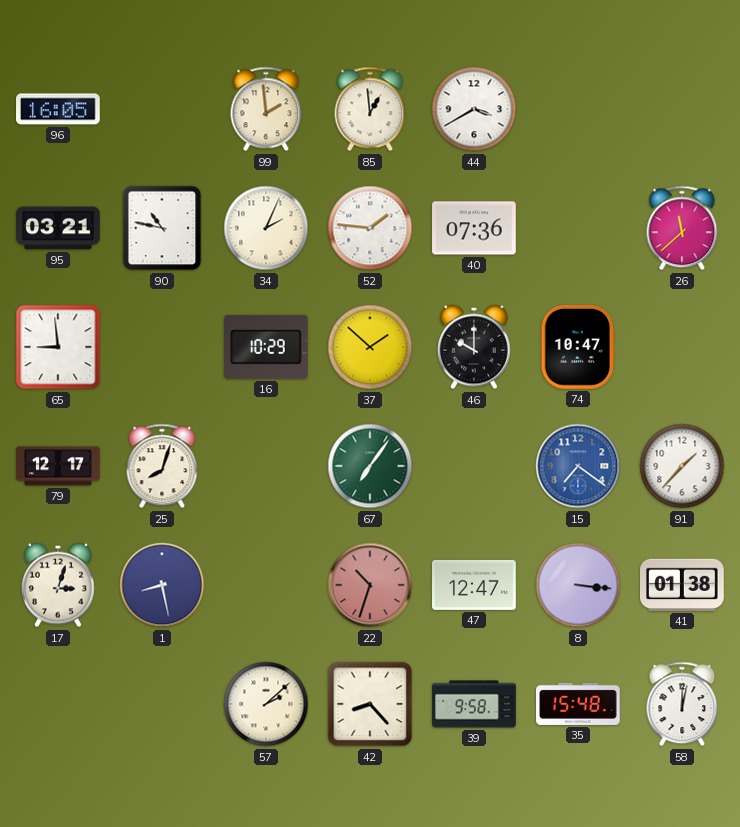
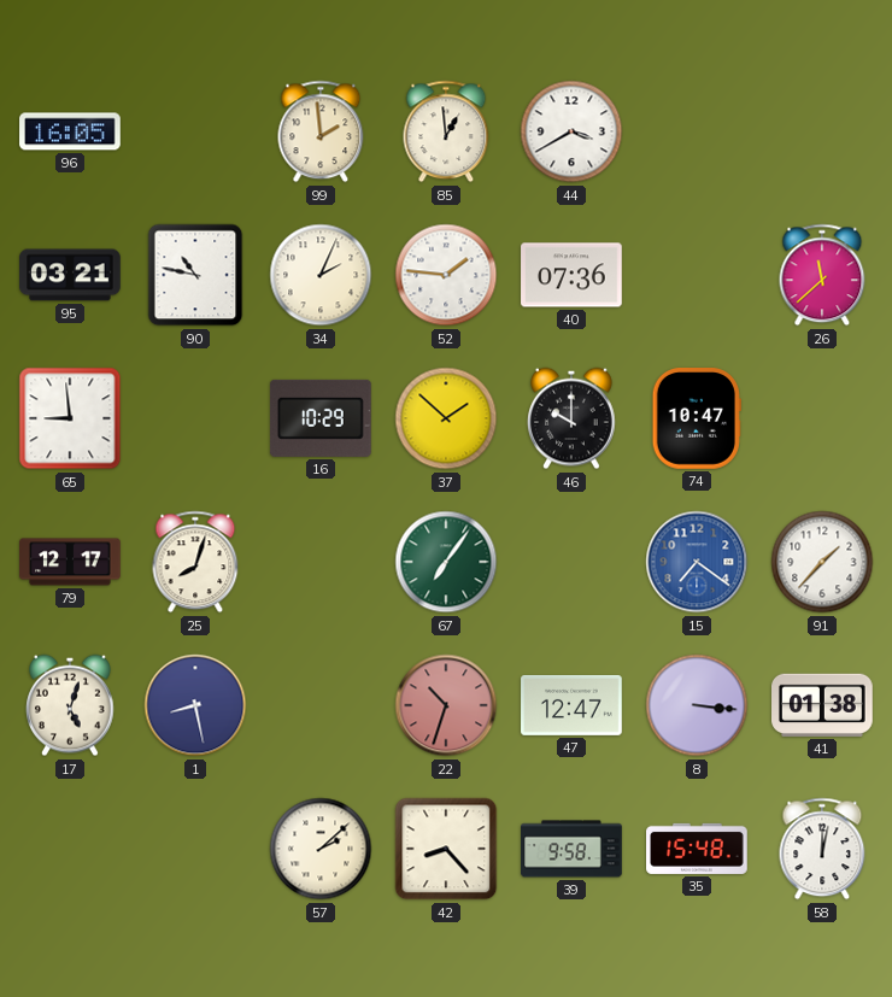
17: 3:03 -> 5:03 (71, 705)
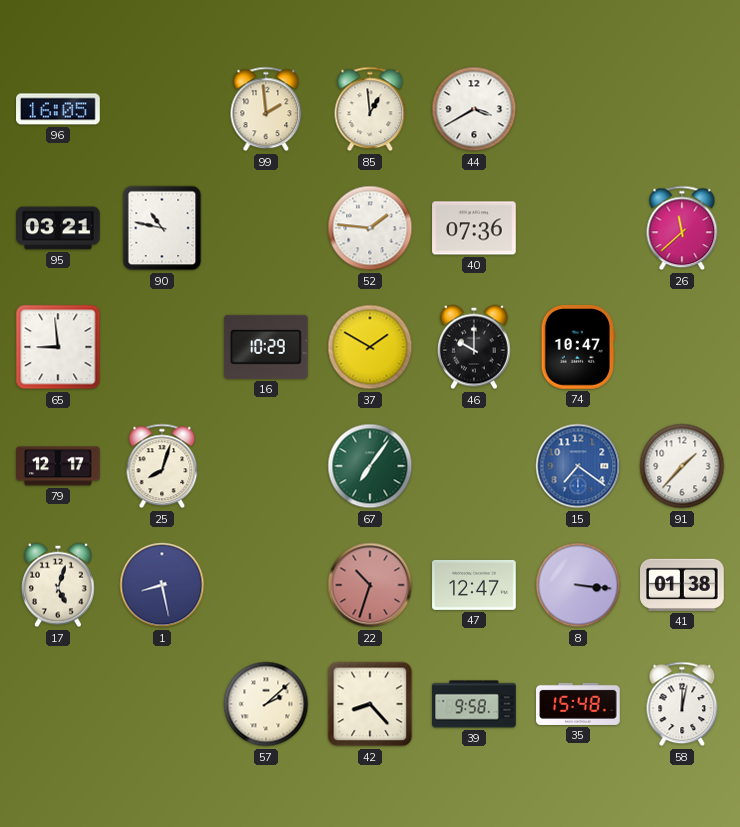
34: 2:04 -> none (321, 275)
37: 1:52 -> 1:50 (370, 347)
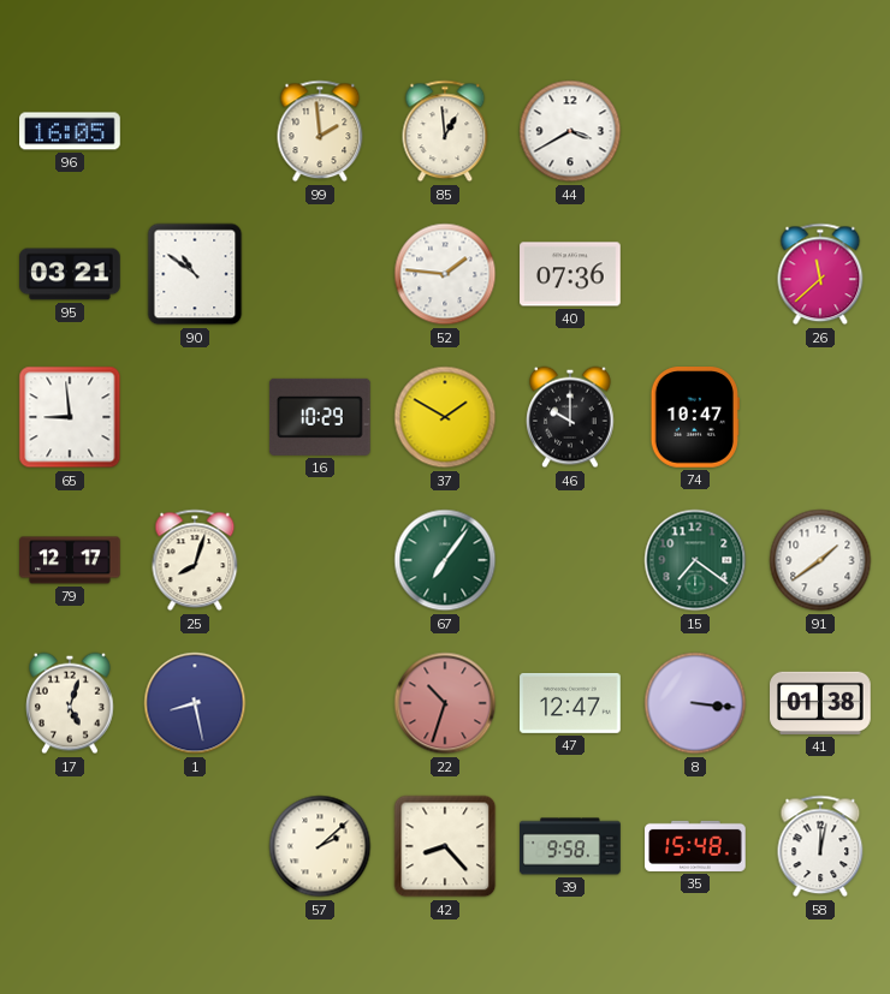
90: 10:47 -> 10:51 (195, 274)
15 dial: blue -> green (695, 560)
91: 1:37 -> 1:39 (820, 560)
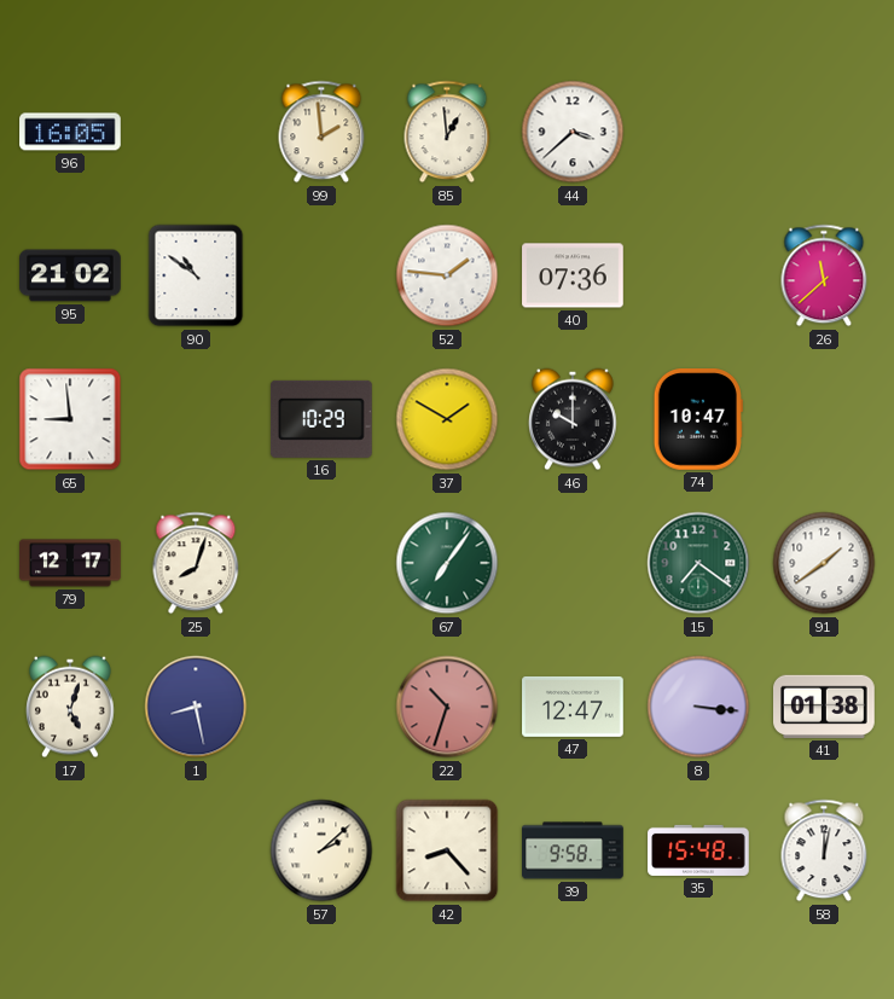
44: 3:40 -> 3:38 (573, 132)
95: 03:21 -> 21:02 (70, 275)
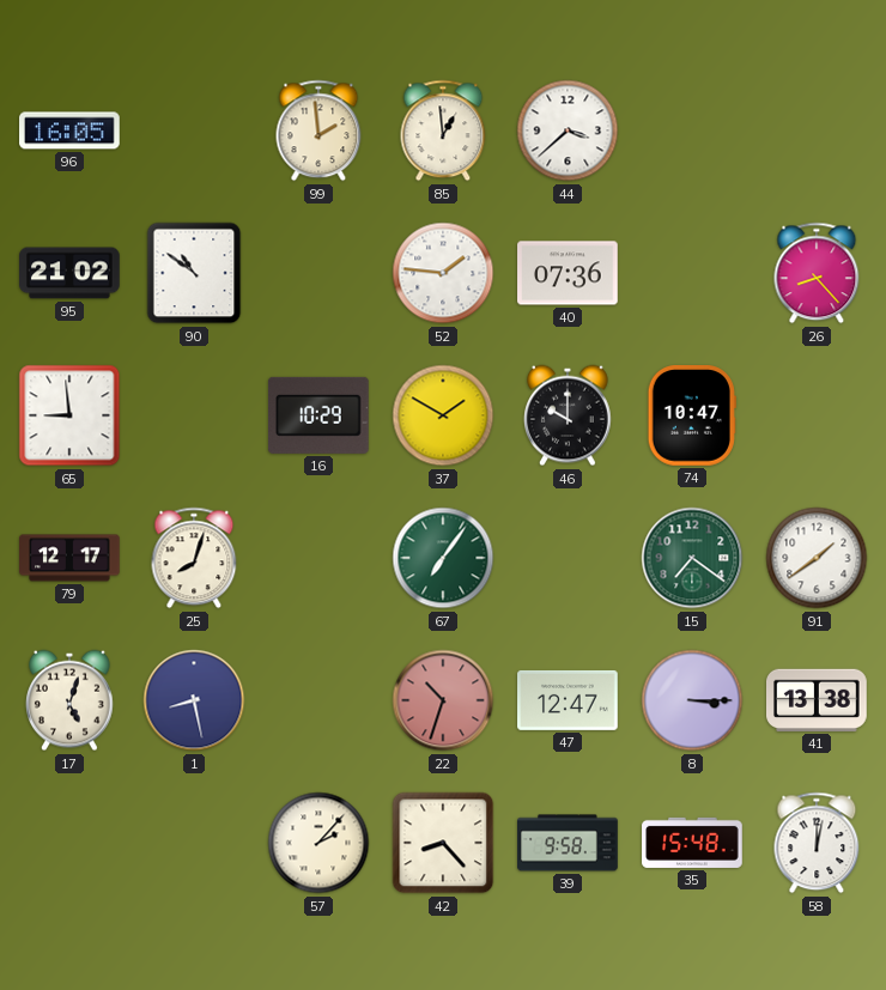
26: 11:38 -> 8:23 (817, 273)
8: 3:16 -> 3:15 (692, 700)
41: 01:38 -> 13:38 (818, 700)
57: 2:08 -> 2:07 (318, 843)
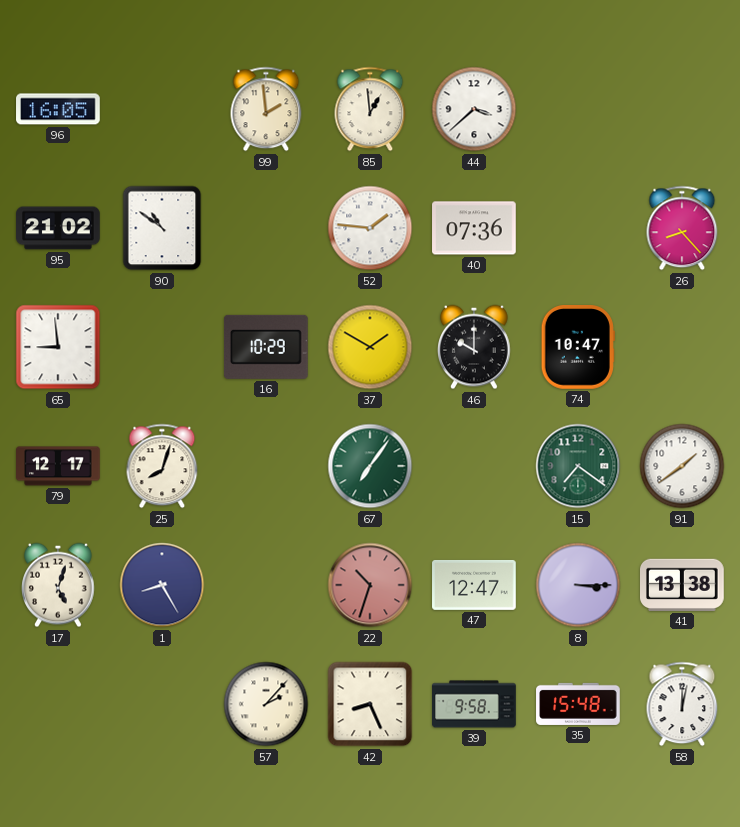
1: 8:28 -> 8:25 (162, 585)
42: 8:23 -> 8:26 (370, 704)
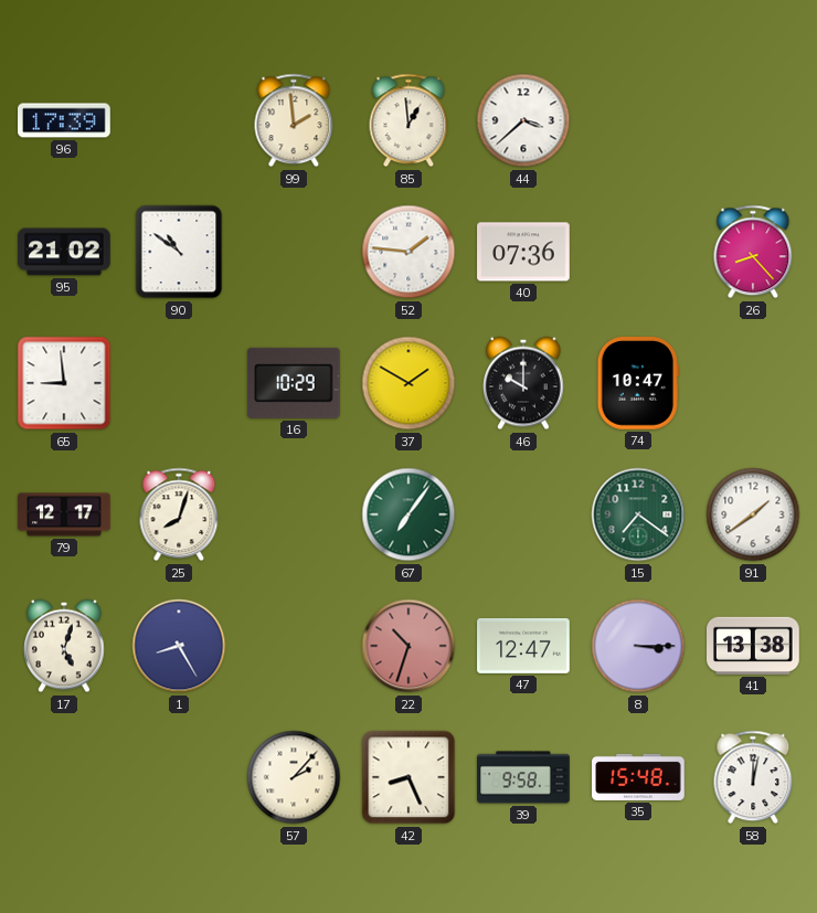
96: 16:05 -> 17:39 (64, 120)
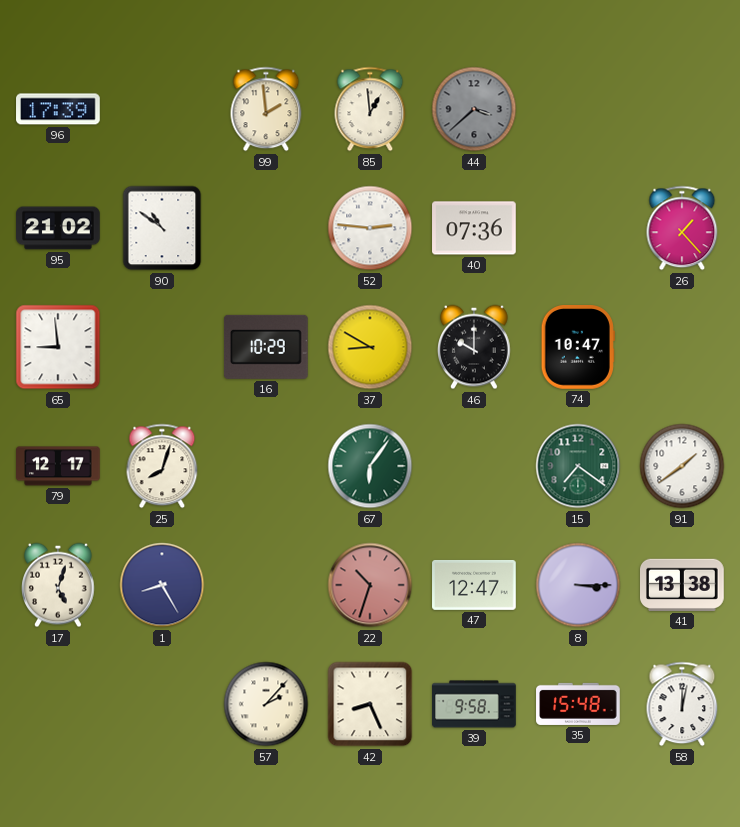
44 dial: white -> grey (474, 109)
52: 1:46 -> 2:46 (370, 228)
26: 8:23 -> 1:23 (682, 228)
37: 1:50 -> 8:50 (370, 347)
67: 7:06 -> 6:06 (370, 466)
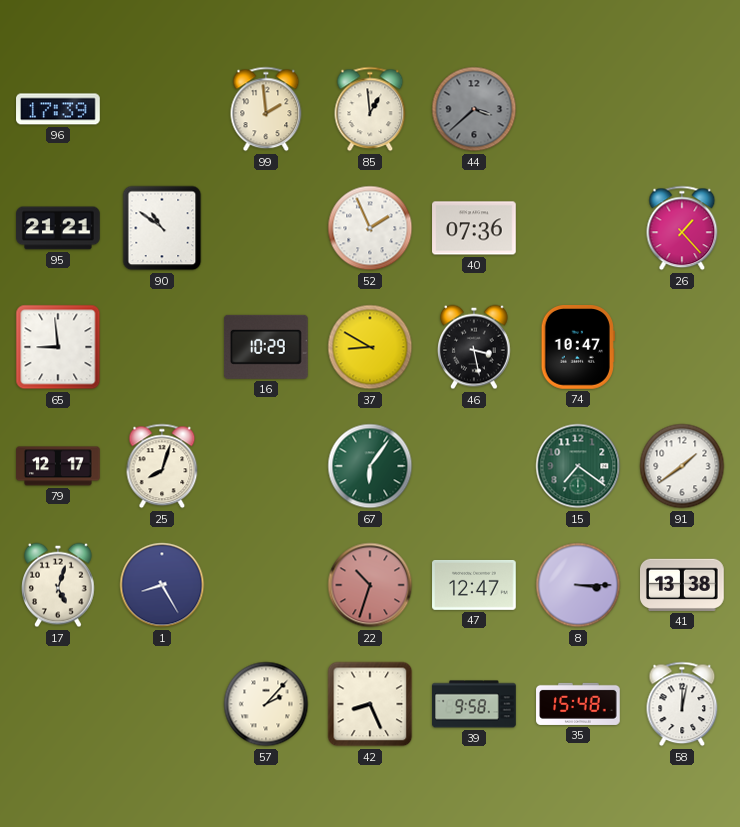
95: 21:02 -> 21:21 (58, 228)
52: 2:46 -> 1:56 (370, 228)
46: 10:00 -> 3:28 (475, 347)
